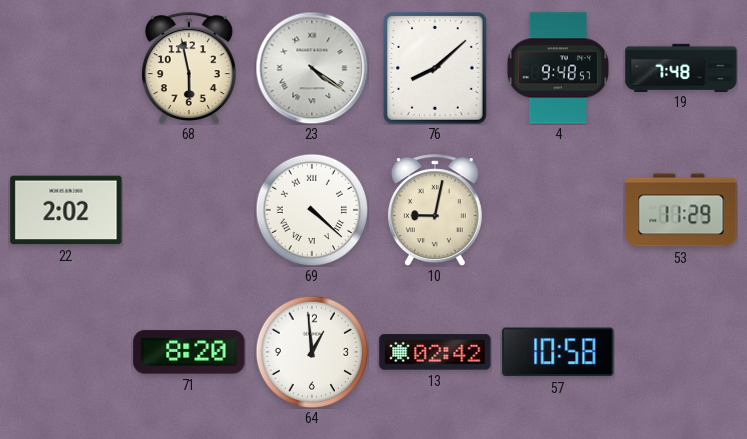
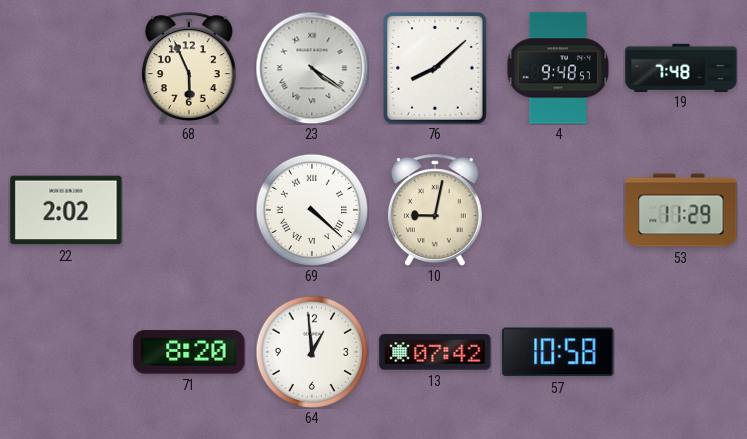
68: 5:58 -> 5:56 (189, 68)
13: 02:42 -> 07:42 (435, 352)
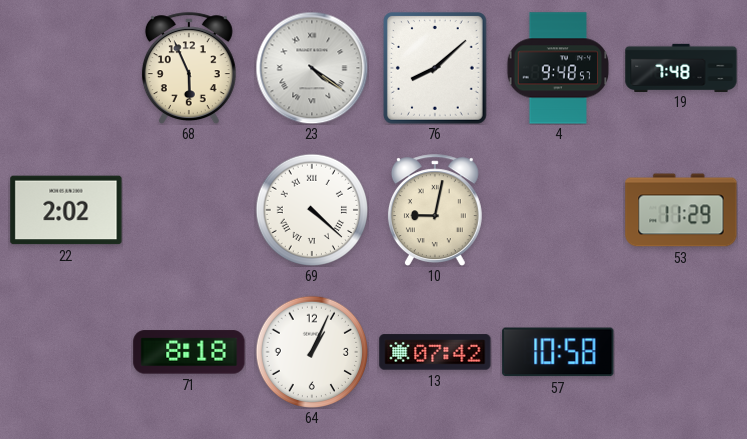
71: 8:20 -> 8:18 (189, 352)
64: 12:59 -> 1:04 (311, 351)
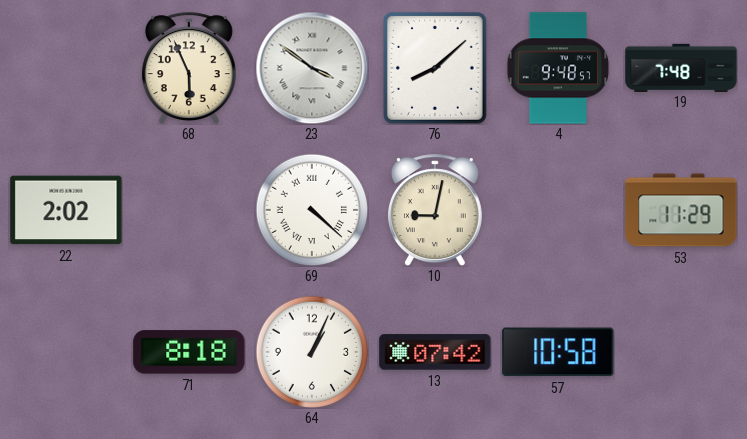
23: 4:21 -> 3:51 (312, 68)
